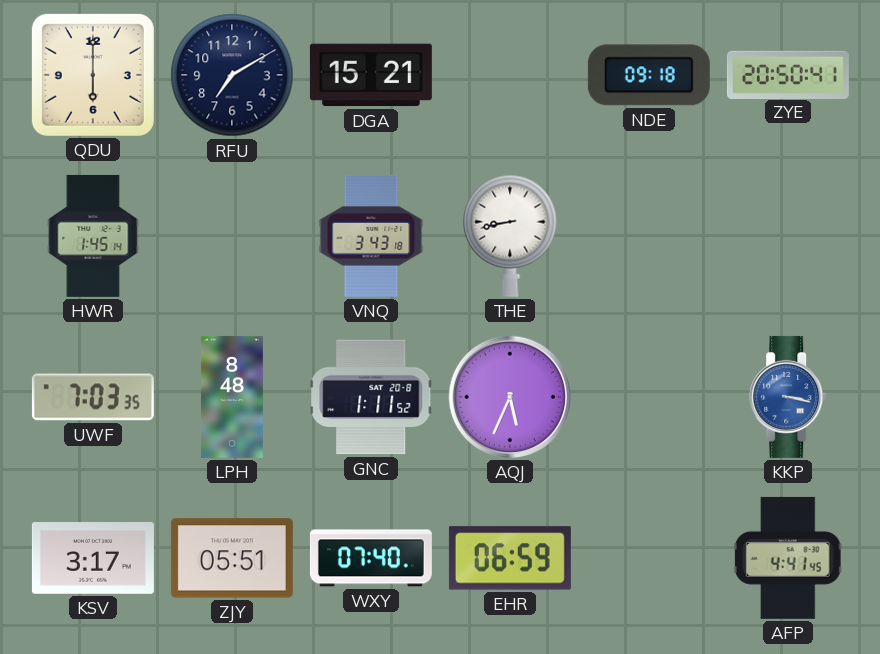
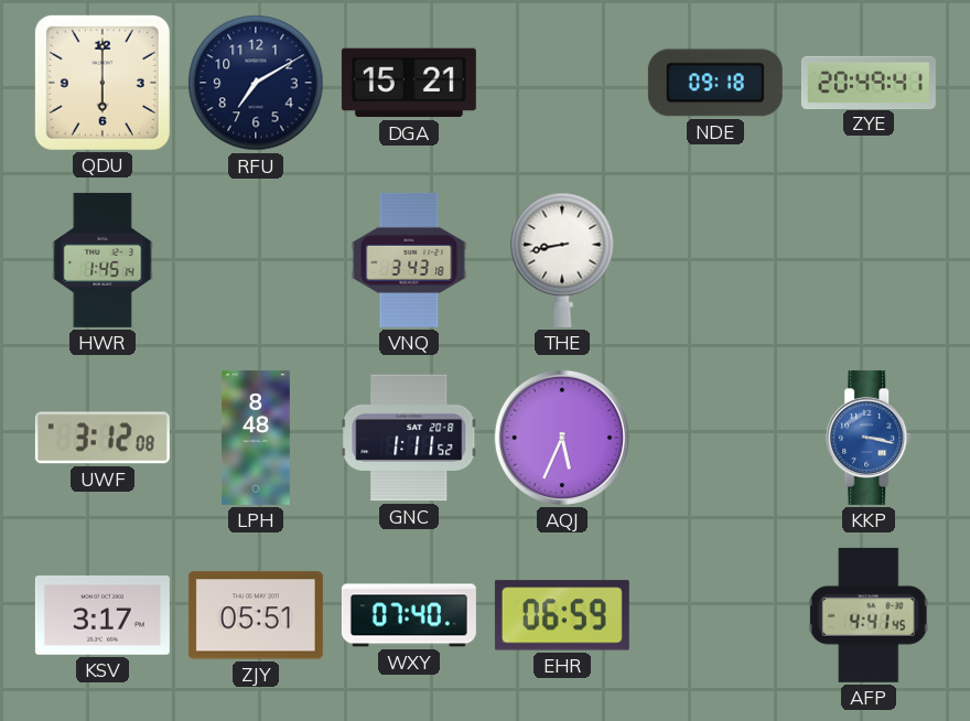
ZYE: 20:50 -> 20:49 (869, 82)
UWF: 7:03 -> 3:12 (103, 438)
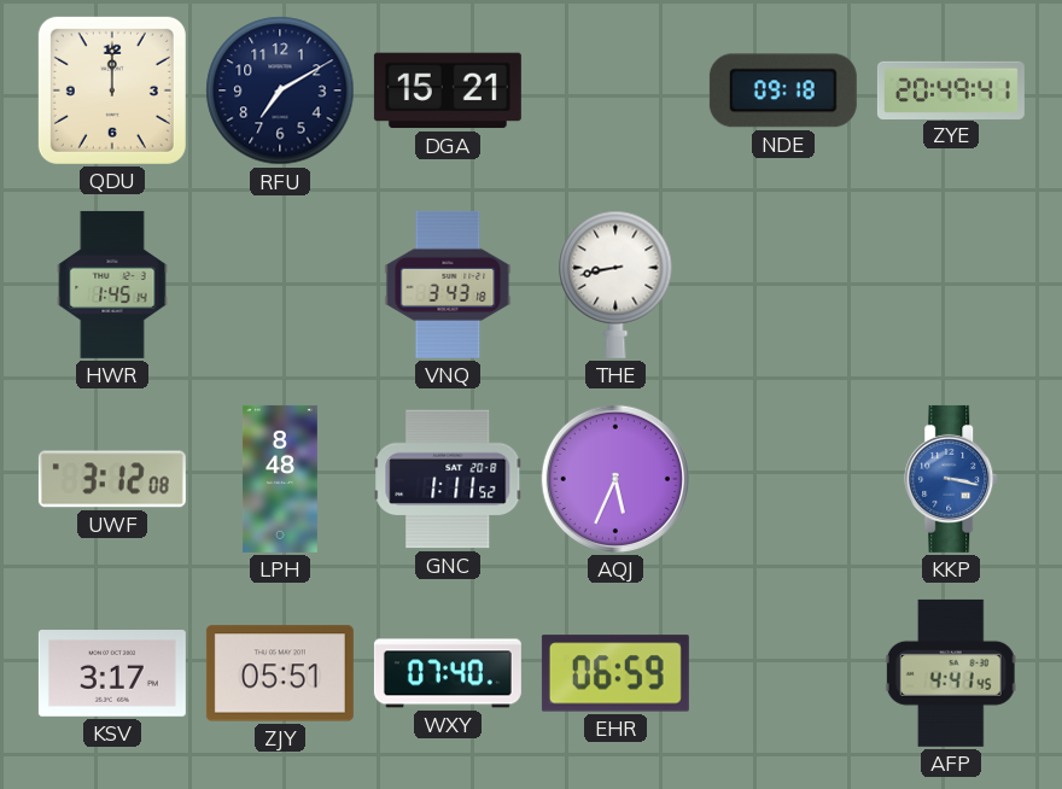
QDU: 6:00 -> 12:00 (112, 90)
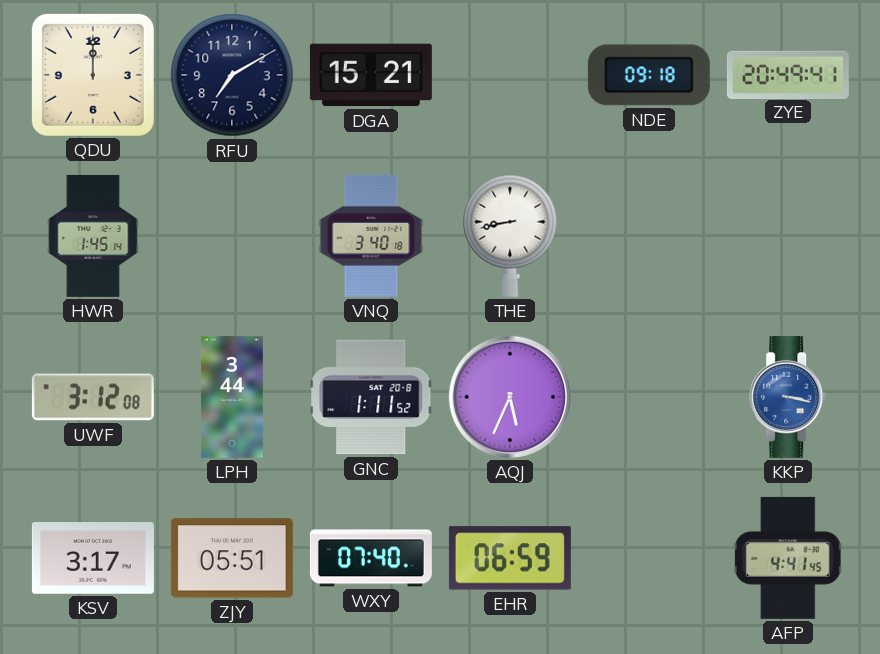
VNQ: 3:43 -> 3:40 (371, 236)
LPH: 8:48 -> 3:44 (232, 397)
